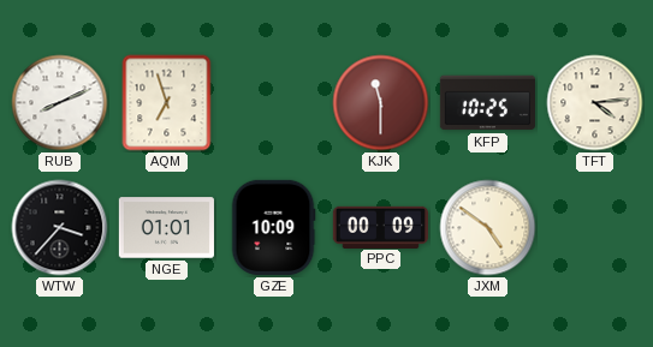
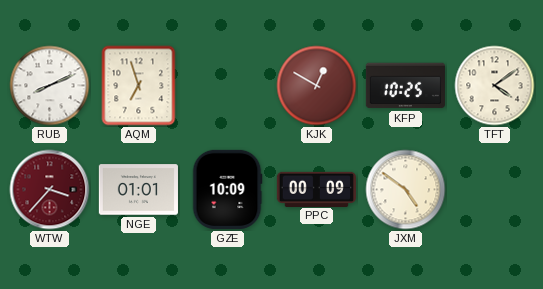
KJK: 11:30 -> 12:50 (317, 86)
TFT: 4:14 -> 4:09 (495, 86)
WTW dial: black -> burgundy (50, 190)
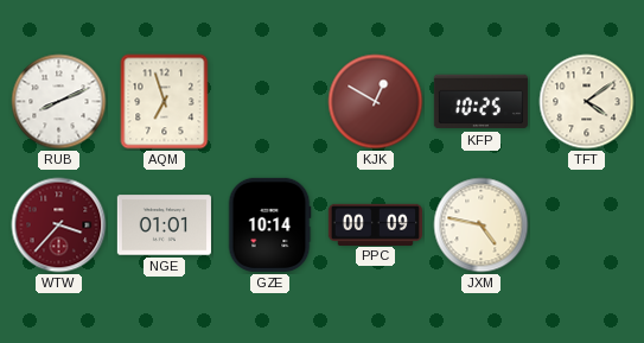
GZE: 10:09 -> 10:14 (269, 224)
JXM: 4:51 -> 4:47 (482, 226)
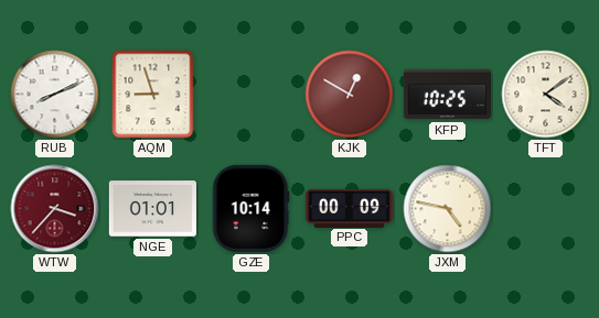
AQM: 6:57 -> 8:57 (153, 95)
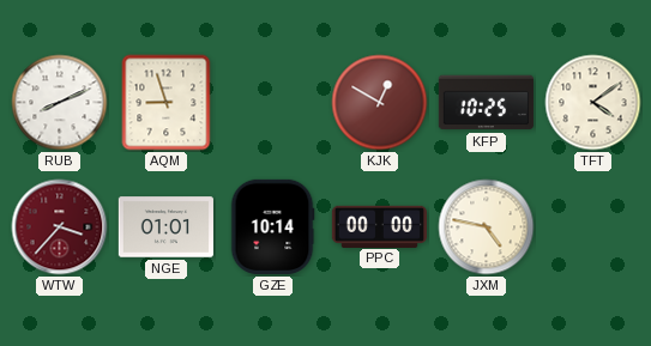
PPC: 00:09 -> 00:00 (379, 226)
